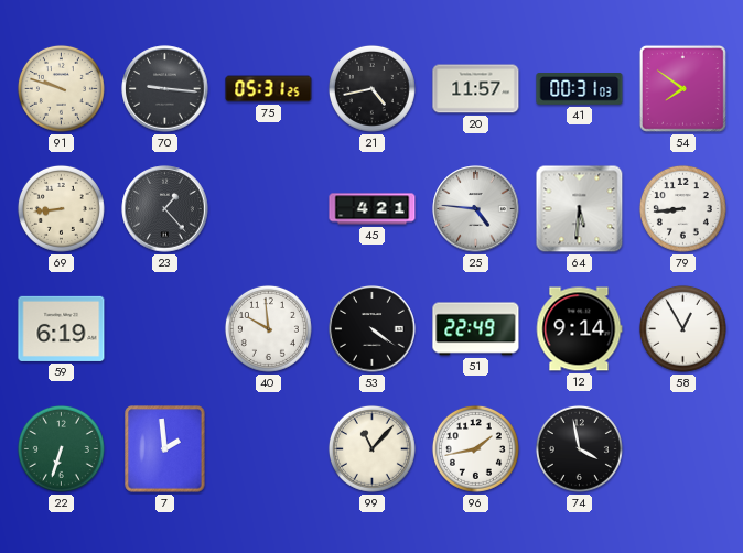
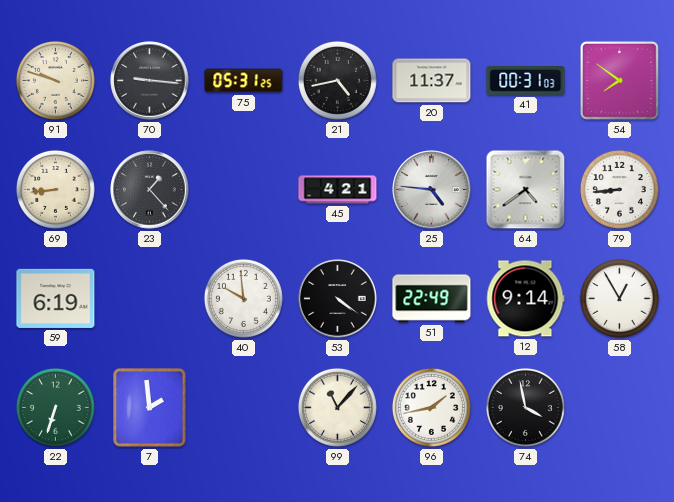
20: 11:57 -> 11:37 (432, 81)
64: 5:31 -> 4:39 (526, 190)
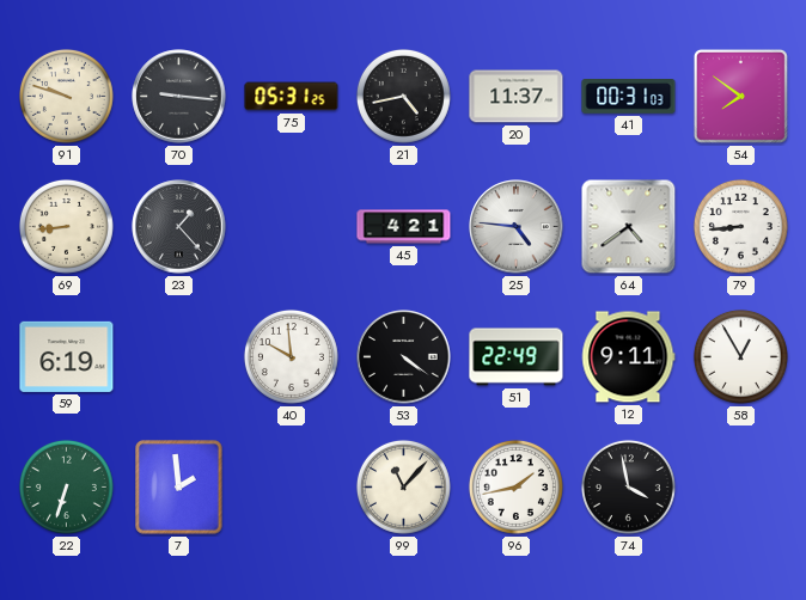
12: 9:14 -> 9:11 (628, 357)
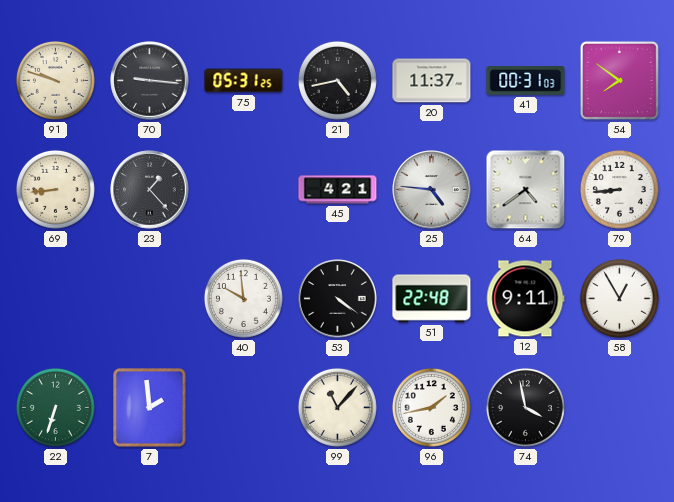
59: 6:19 -> none (67, 356)
51: 22:49 -> 22:48 (432, 299)
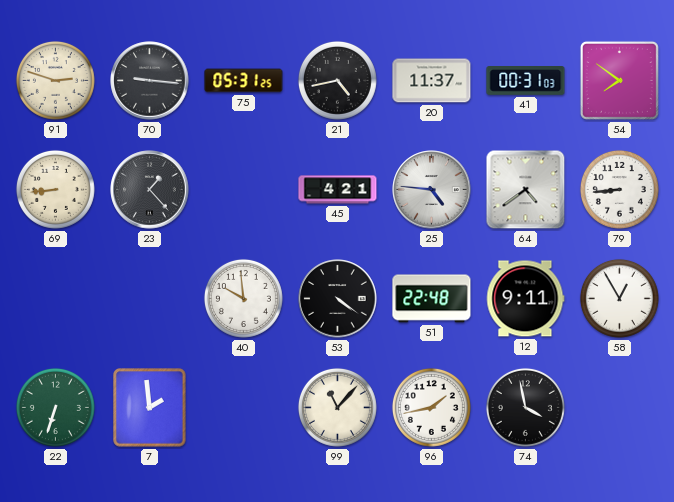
91: 9:48 -> 2:48 (55, 80)
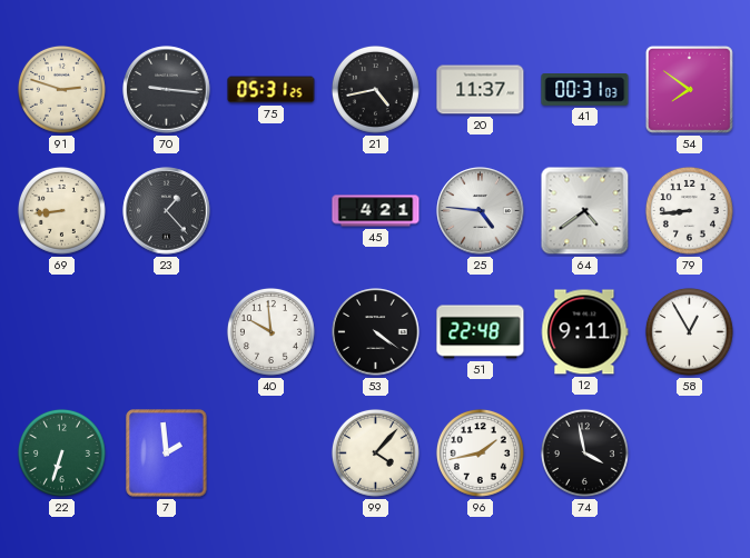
99: 11:07 -> 4:07 (375, 452)
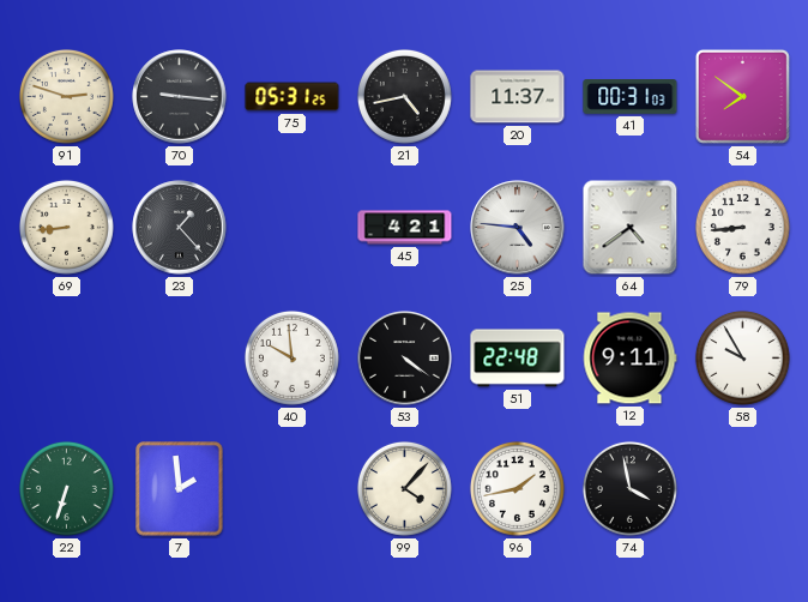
58: 12:55 -> 9:55 (742, 357)
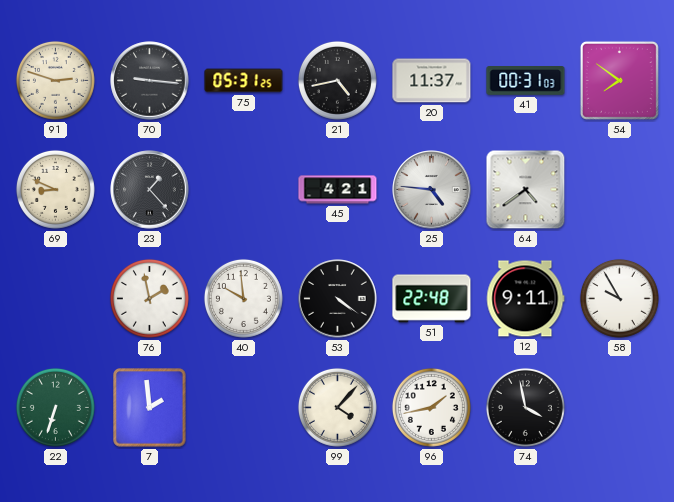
69: 8:44 -> 8:49 (55, 189)
79: 8:44 -> none (742, 227)
76: none -> 1:58 (149, 298)
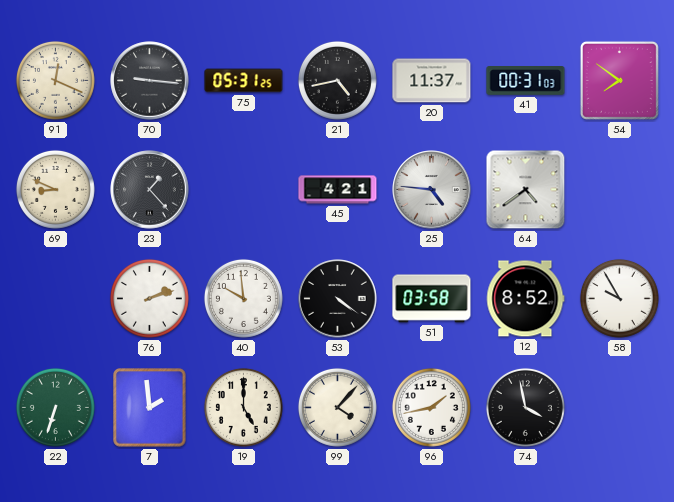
91: 2:48 -> 12:19 (55, 80)
76: 1:58 -> 2:12 (149, 298)
51: 22:48 -> 03:58 (432, 299)
12: 9:11 -> 8:52 (525, 299)
19: none -> 5:00 (243, 407)
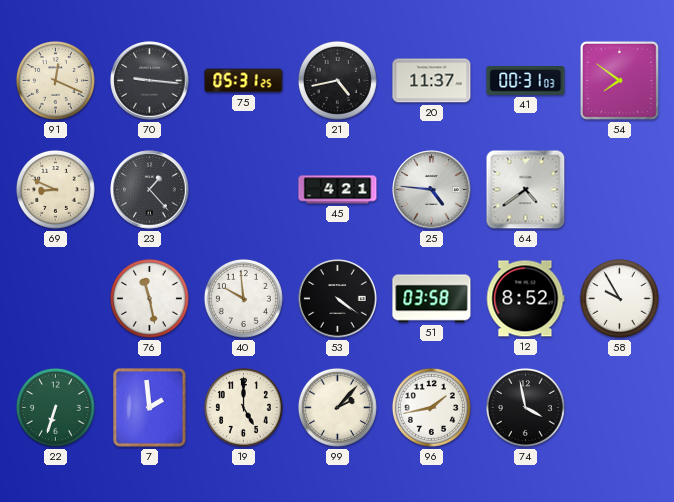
76: 2:12 -> 11:28 (149, 298)
99: 4:07 -> 2:07 (337, 407)
